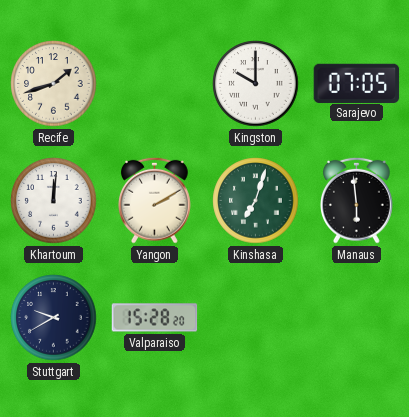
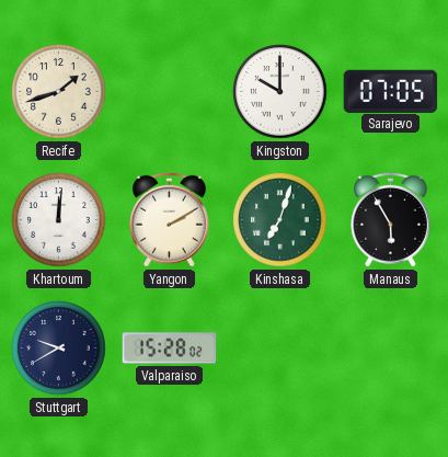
Manaus: 5:59 -> 5:55 (391, 219)
Valparaiso: 15:28:20 -> 15:28:02 (170, 349)
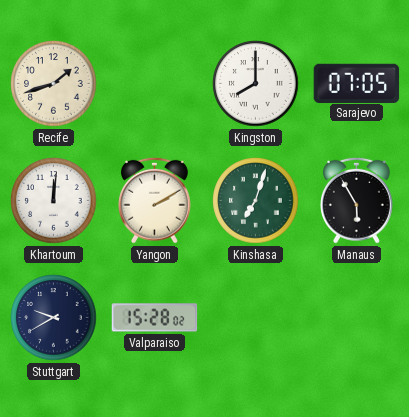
Kingston: 10:00 -> 8:00 (256, 84)
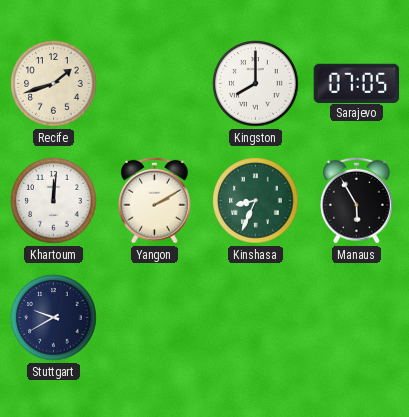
Kinshasa: 7:03 -> 8:34 (256, 201)
Valparaiso: 15:28 -> none (155, 318)
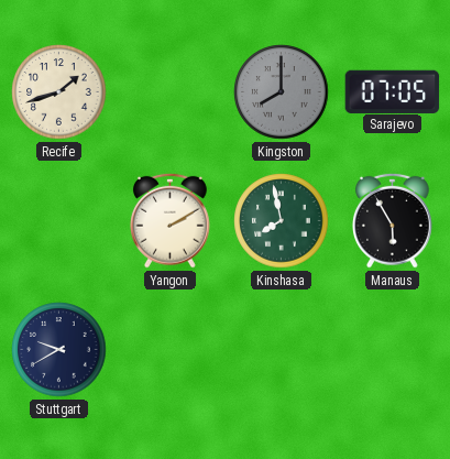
Kingston dial: white -> grey (282, 92)
Khartoum: 12:01 -> none (54, 201)
Kinshasa: 8:34 -> 7:58 (282, 221)
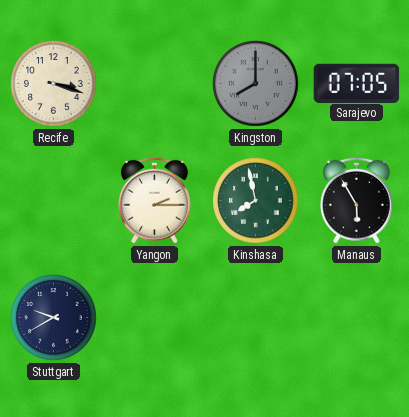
Recife: 1:42 -> 3:18 (54, 84)
Yangon: 2:10 -> 2:15 (155, 200)
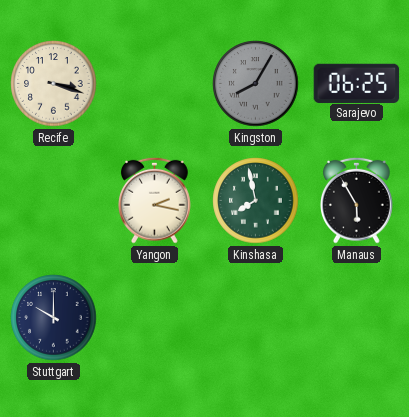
Kingston: 8:00 -> 8:05 (256, 84)
Sarajevo: 07:05 -> 06:25 (357, 83)
Yangon: 2:15 -> 2:17 (155, 200)
Stuttgart: 9:40 -> 10:00 (54, 318)
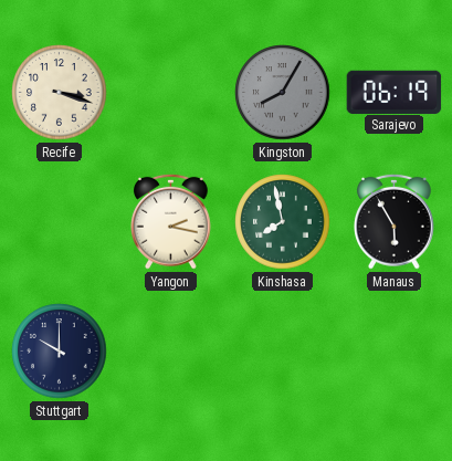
Sarajevo: 06:25 -> 06:19 (395, 92)
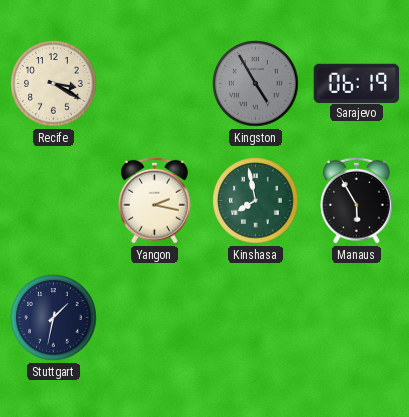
Recife: 3:18 -> 3:20 (54, 84)
Kingston: 8:05 -> 4:55 (256, 84)
Stuttgart: 10:00 -> 1:32 (54, 318)
